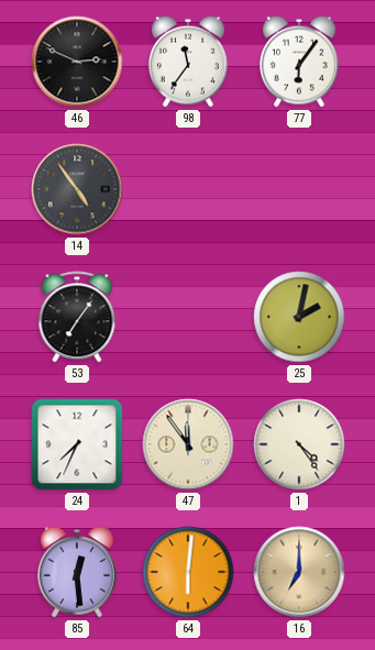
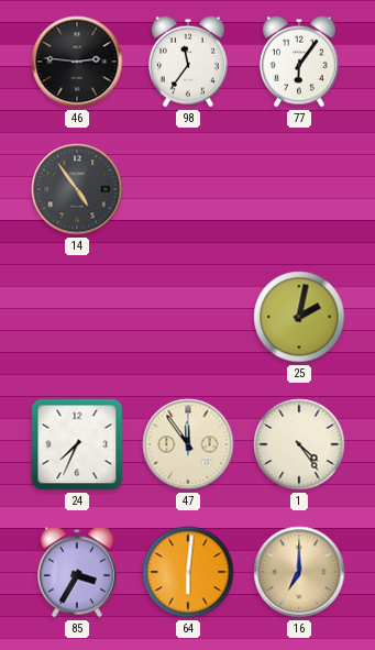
46: 2:49 -> 2:46 (77, 62)
53: 7:06 -> none (77, 317)
85: 12:29 -> 3:35 (77, 572)
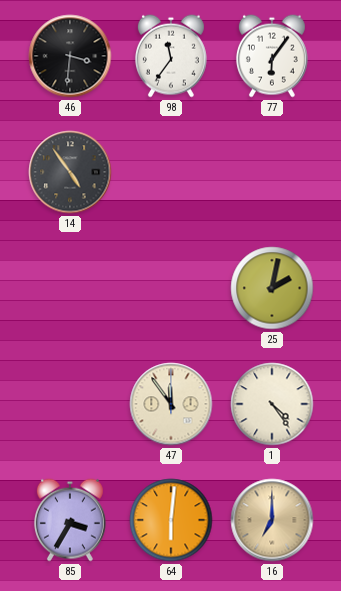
46: 2:46 -> 3:31 (70, 56)
24: 7:34 -> none (77, 444)
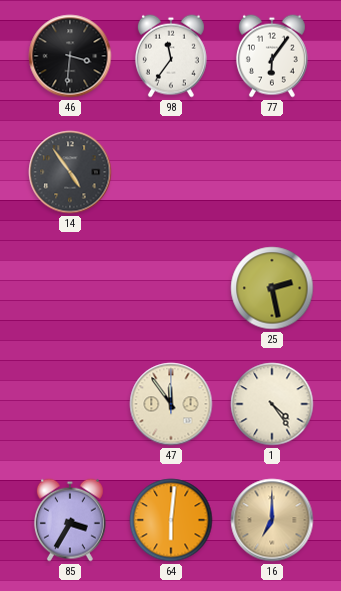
25: 2:02 -> 2:28 (272, 288)
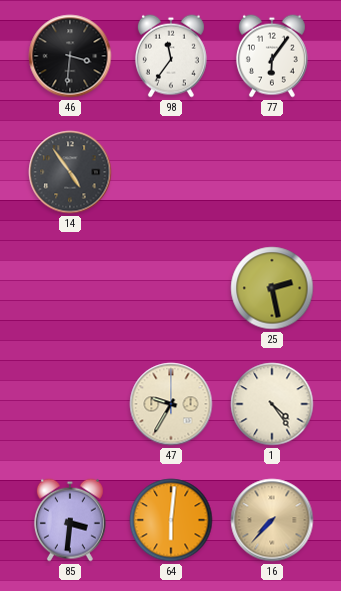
47: 11:54 -> 9:35 (171, 404)
85: 3:35 -> 3:31 (70, 520)
16: 7:00 -> 7:37 (272, 520)
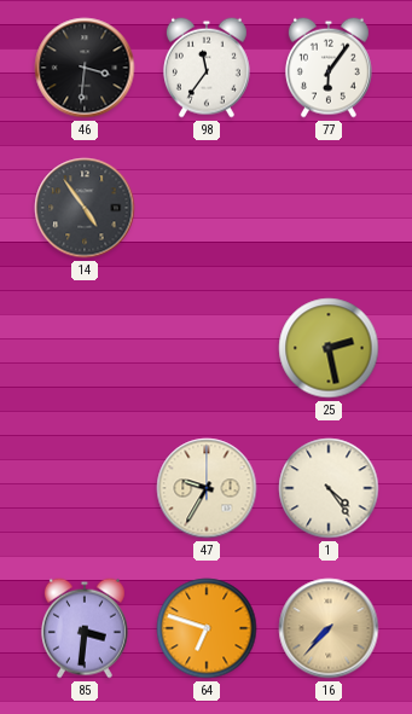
64: 6:01 -> 6:48 (207, 628)
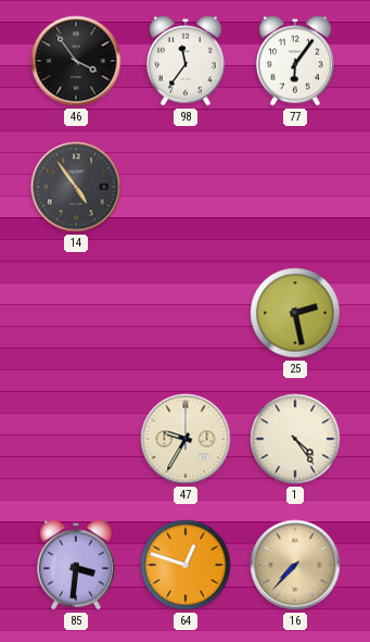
46: 3:31 -> 3:54 (76, 61)
64: 6:48 -> 12:48 (186, 565)
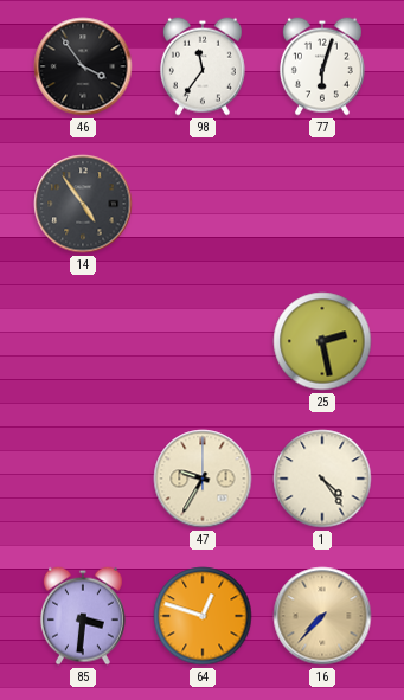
77: 6:06 -> 6:03 (322, 66)
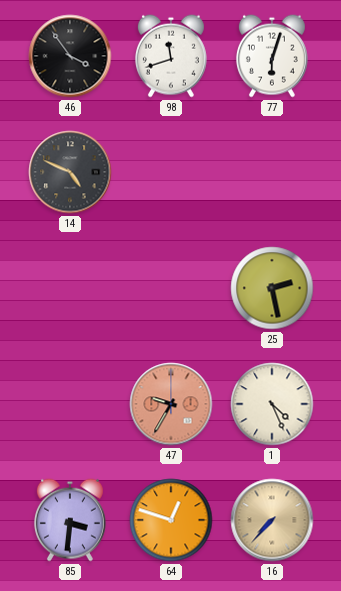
98: 11:36 -> 11:42 (171, 56)
14: 4:54 -> 4:49 (70, 172)
47 dial: cream -> salmon (171, 404)
1: 4:24 -> 4:26 (272, 404)
